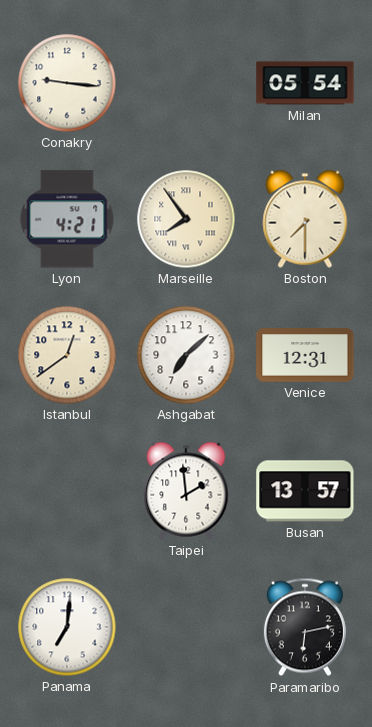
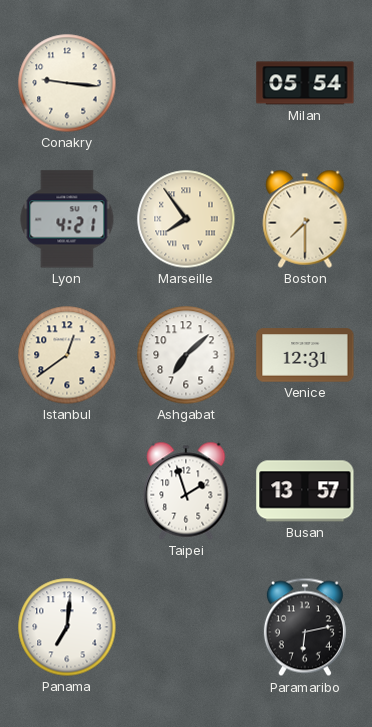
Taipei: 1:59 -> 1:57 (186, 491)
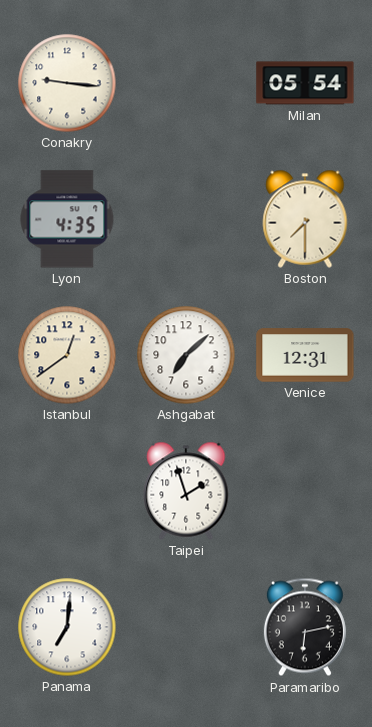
Lyon: 4:21 -> 4:35 (67, 219)
Marseille: 7:54 -> none (186, 219)
Busan: 13:57 -> none (305, 491)
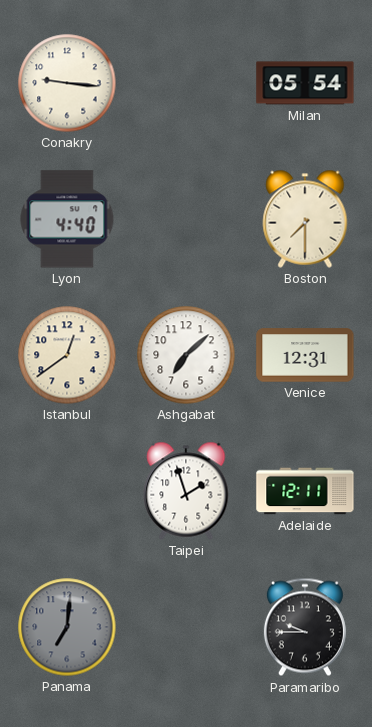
Lyon: 4:35 -> 4:40 (67, 219)
Adelaide: none -> 12:11 (305, 491)
Panama dial: white -> grey (67, 627)
Paramaribo: 6:13 -> 9:45 (305, 627)
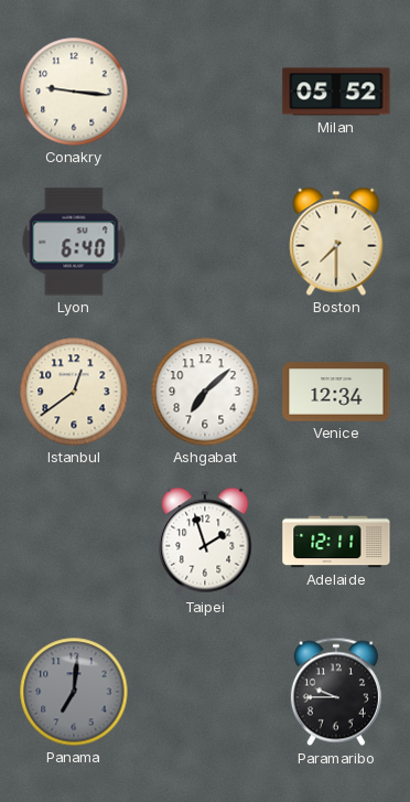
Milan: 05:54 -> 05:52 (336, 92)
Lyon: 4:40 -> 6:40 (74, 242)
Venice: 12:31 -> 12:34 (336, 392)
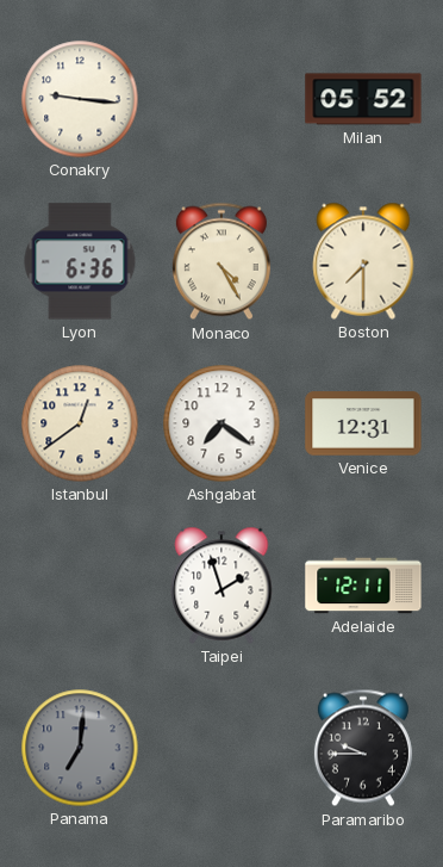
Lyon: 6:40 -> 6:36 (80, 261)
Monaco: none -> 4:25 (221, 261)
Ashgabat: 7:08 -> 7:21 (221, 423)
Venice: 12:34 -> 12:31 (363, 423)
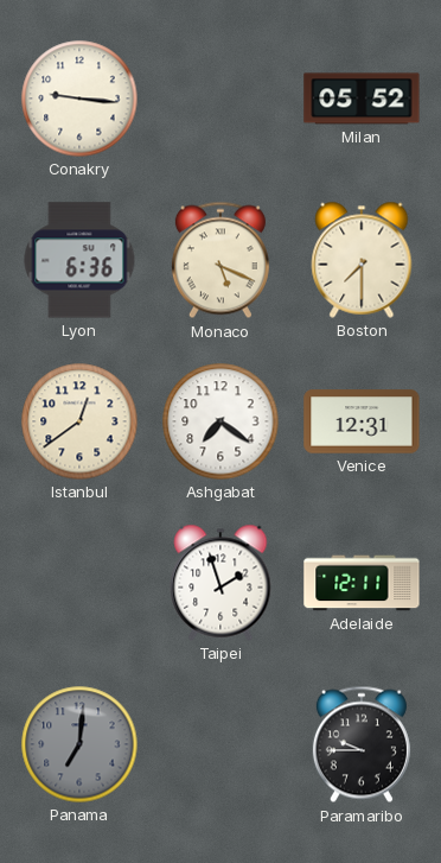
Monaco: 4:25 -> 5:19 (220, 260)
